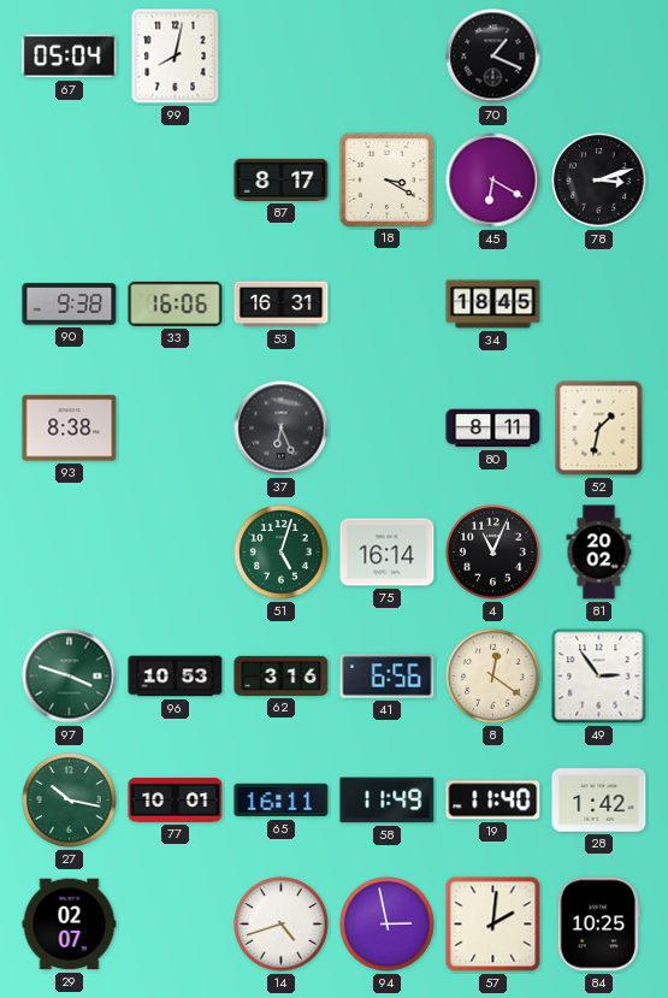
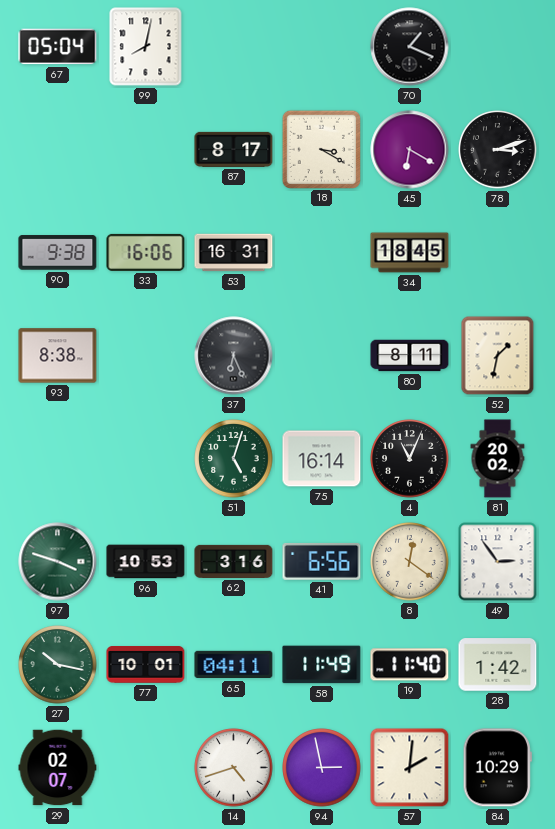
65: 16:11 -> 04:11 (234, 665)
84: 10:25 -> 10:29 (497, 768)
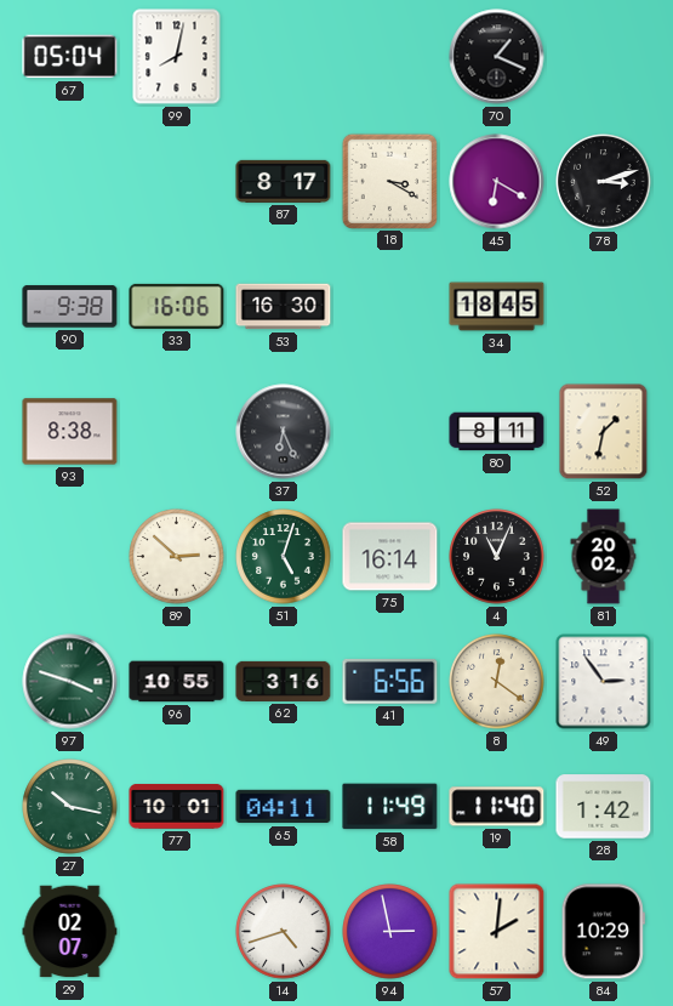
53: 16:31 -> 16:30 (284, 307)
89: none -> 2:52 (177, 557)
96: 10:53 -> 10:55 (177, 682)
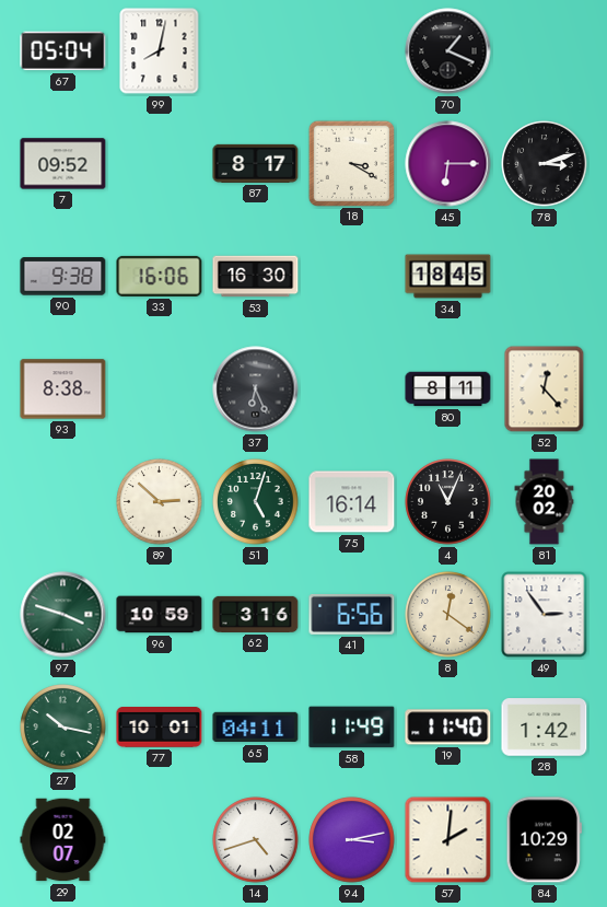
7: none -> 09:52 (63, 164)
45: 6:20 -> 6:15 (448, 164)
52: 1:32 -> 12:23 (545, 389)
96: 10:55 -> 10:59 (160, 615)
94: 2:58 -> 3:13 (352, 840)
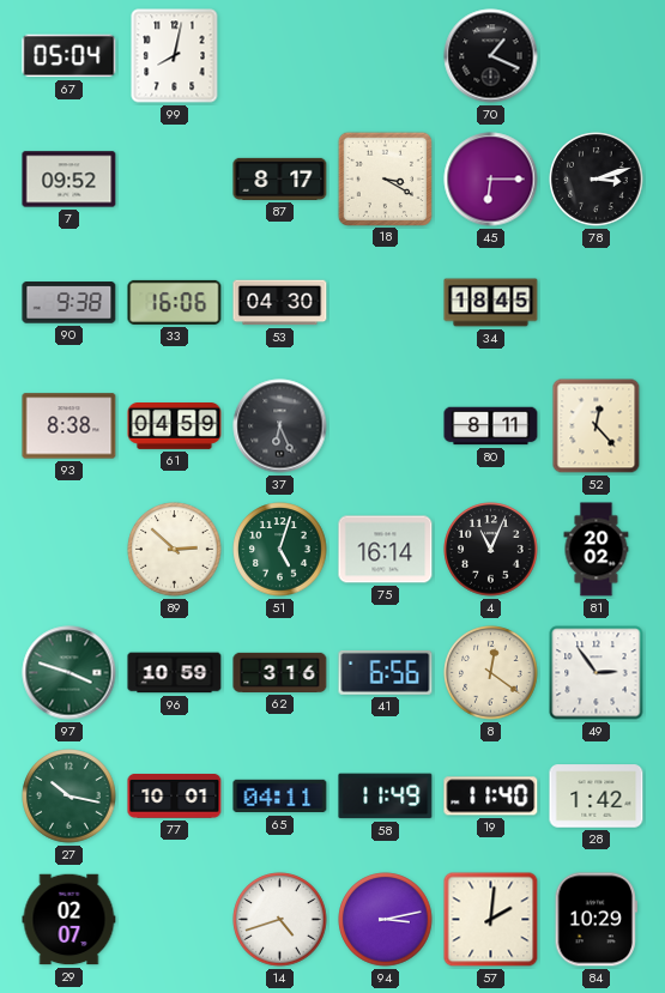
53: 16:30 -> 04:30 (280, 303)
61: none -> 04:59 (175, 426)
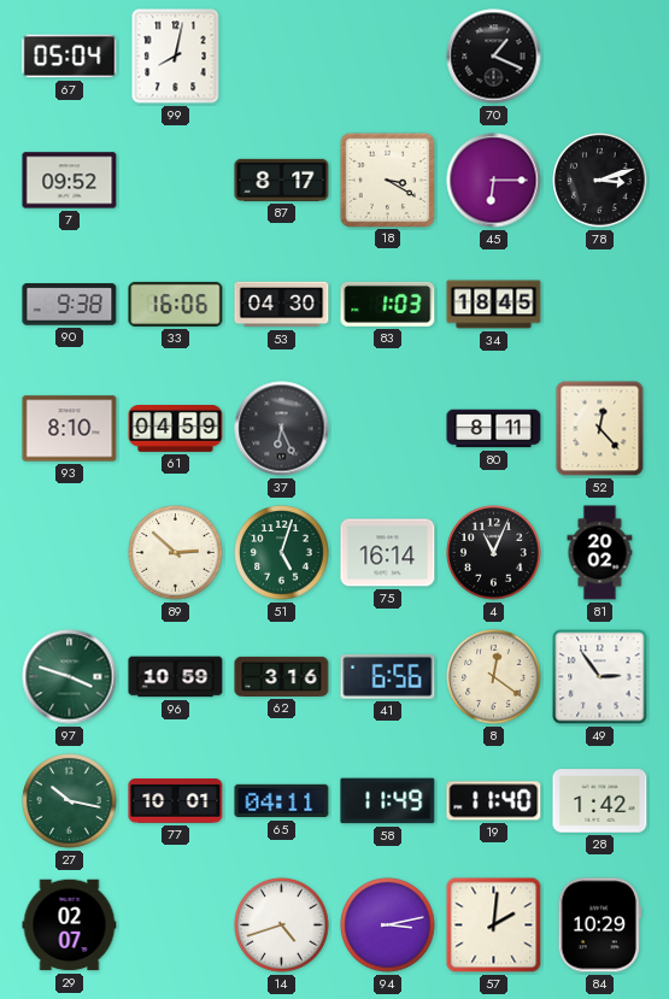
83: none -> 1:03 (388, 304)
93: 8:38 -> 8:10 (70, 429)
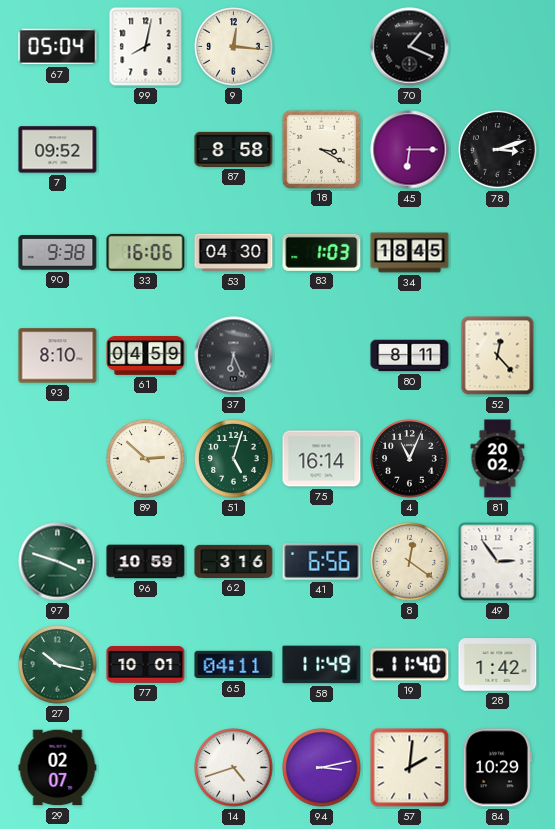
9: none -> 12:16 (234, 47)
87: 8:17 -> 8:58 (234, 149)
